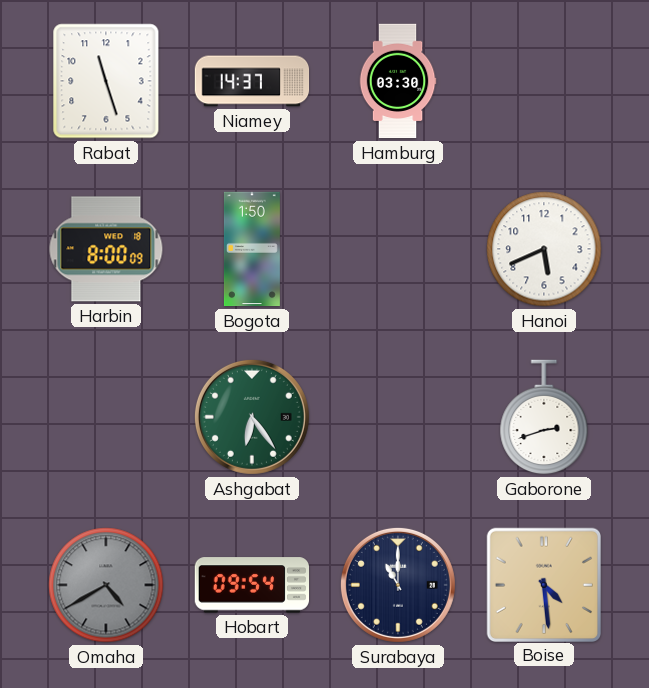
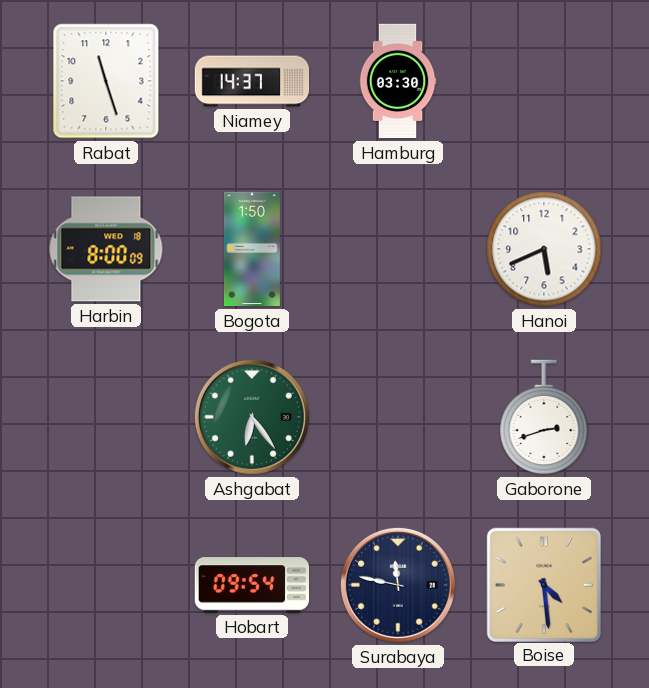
Omaha: 4:40 -> none (106, 585)
Surabaya: 11:00 -> 11:47 (398, 585)
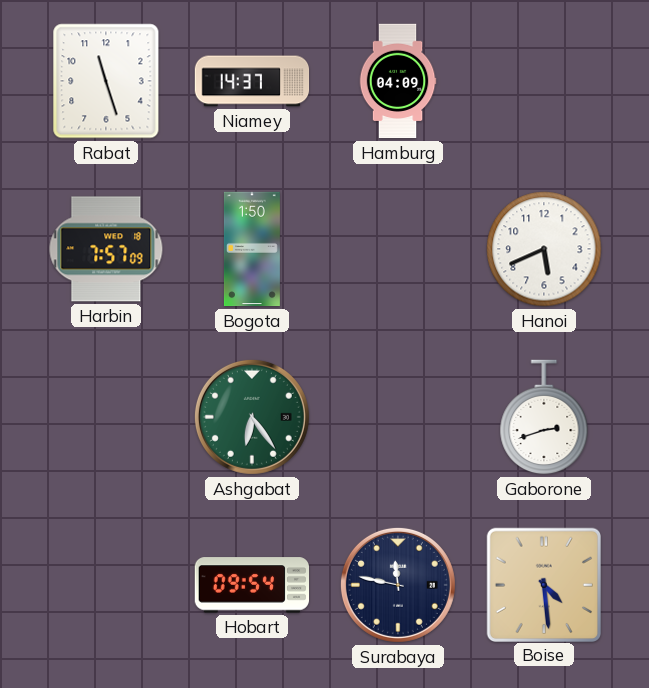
Hamburg: 03:30 -> 04:09 (398, 81)
Harbin: 8:00 -> 7:57 (106, 249)
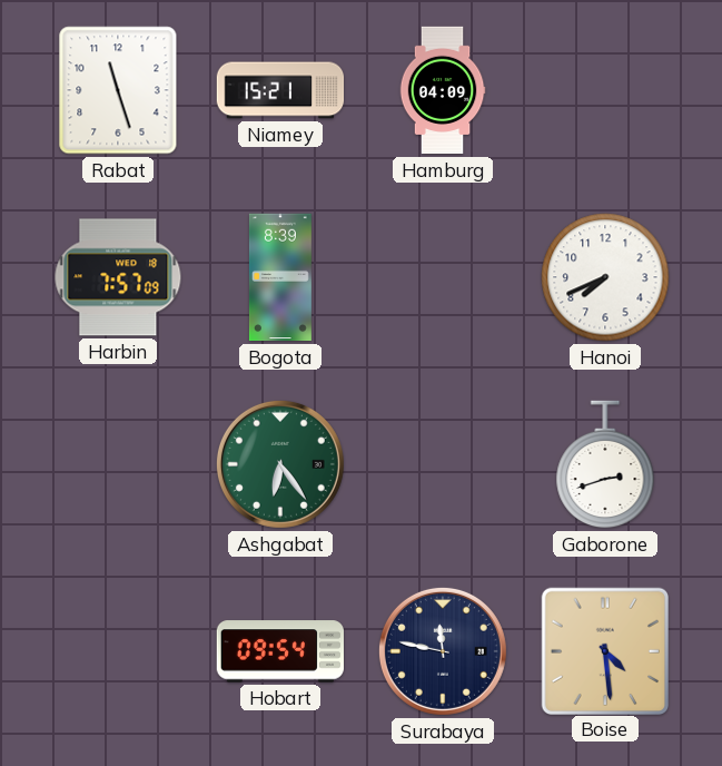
Niamey: 14:37 -> 15:21 (280, 90)
Bogota: 1:50 -> 8:39 (280, 277)
Hanoi: 5:41 -> 7:41 (605, 277)
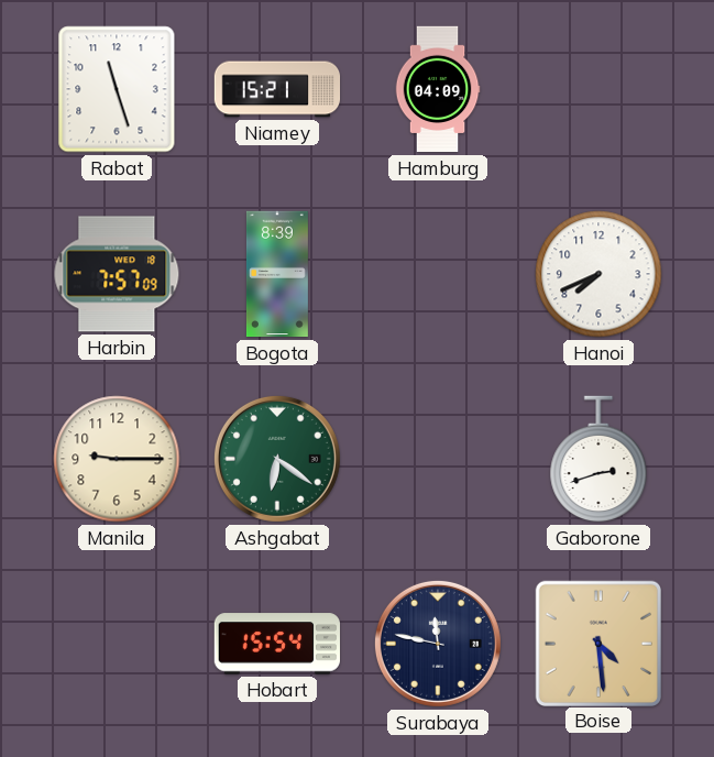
Manila: none -> 9:15 (117, 459)
Ashgabat: 6:24 -> 6:21 (277, 459)
Hobart: 09:54 -> 15:54 (276, 644)
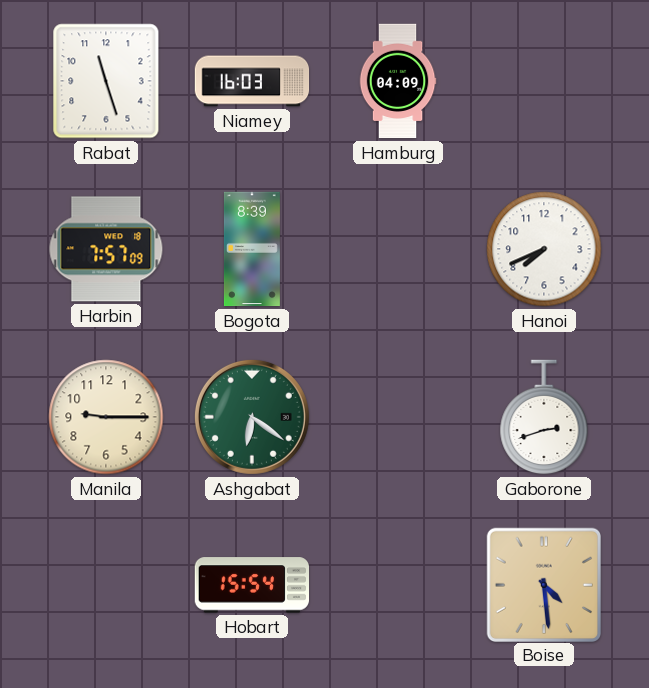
Niamey: 15:21 -> 16:03 (252, 81)
Surabaya: 11:47 -> none (438, 644)
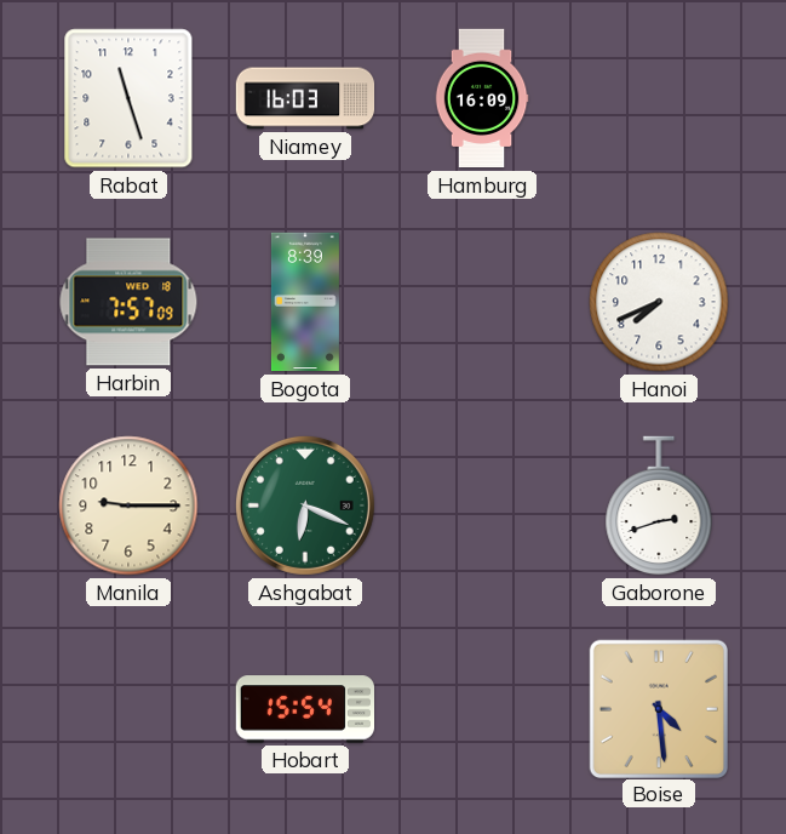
Hamburg: 04:09 -> 16:09 (482, 98)
Ashgabat: 6:21 -> 6:19 (305, 505)
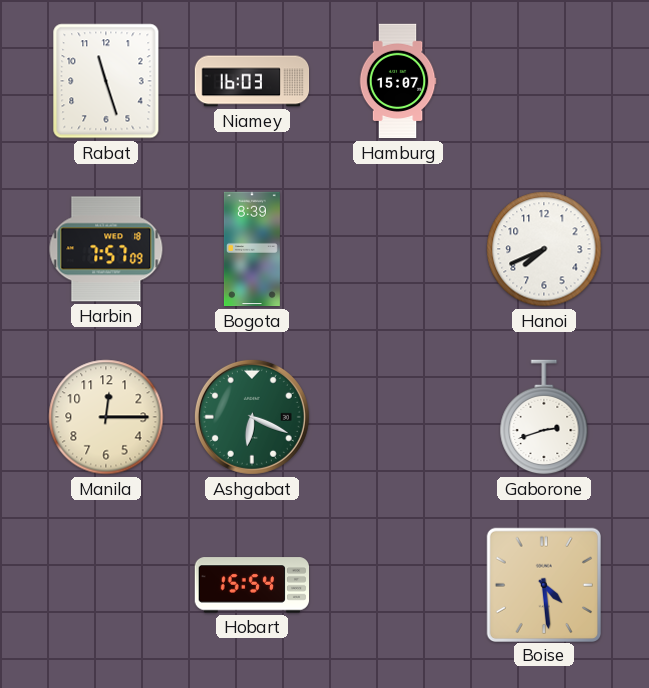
Hamburg: 16:09 -> 15:07 (398, 81)
Manila: 9:15 -> 12:15 (106, 417)
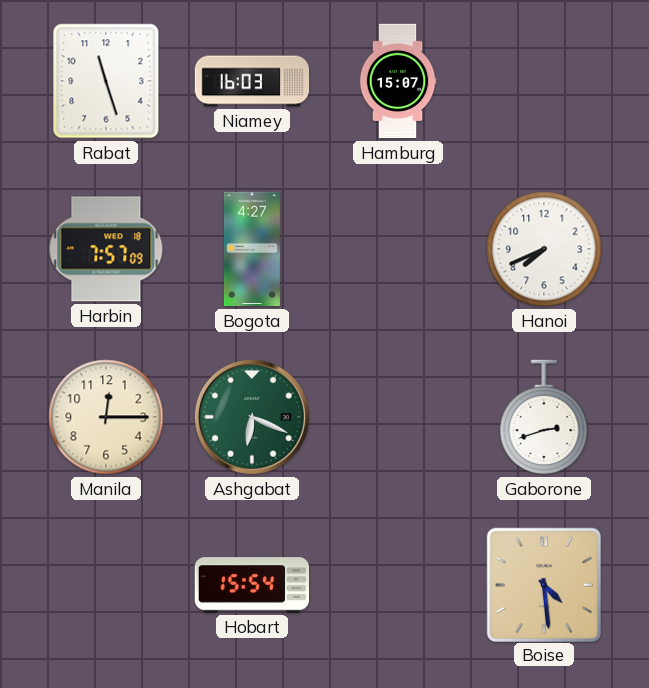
Bogota: 8:39 -> 4:27 (252, 249)
